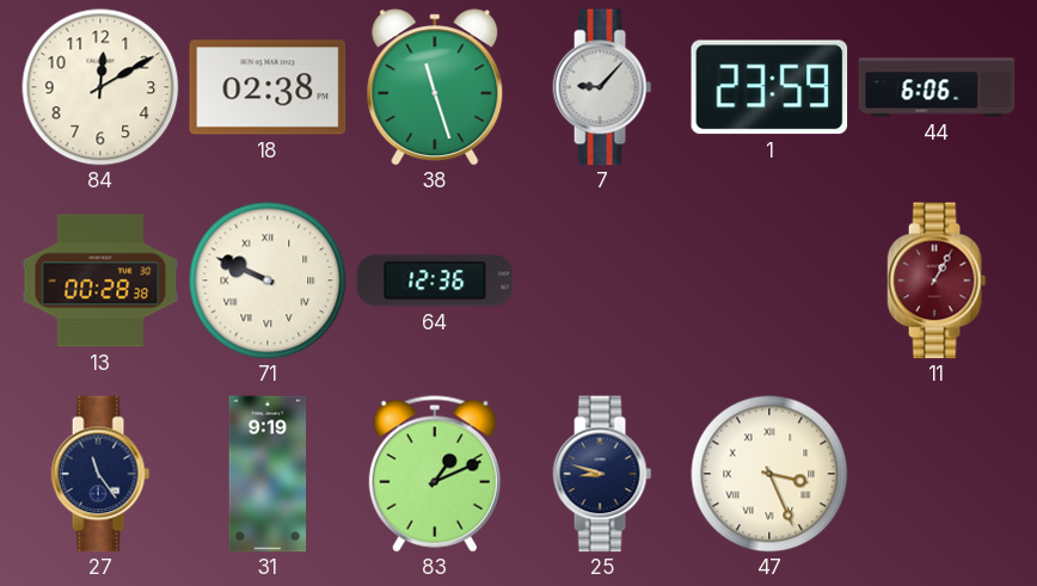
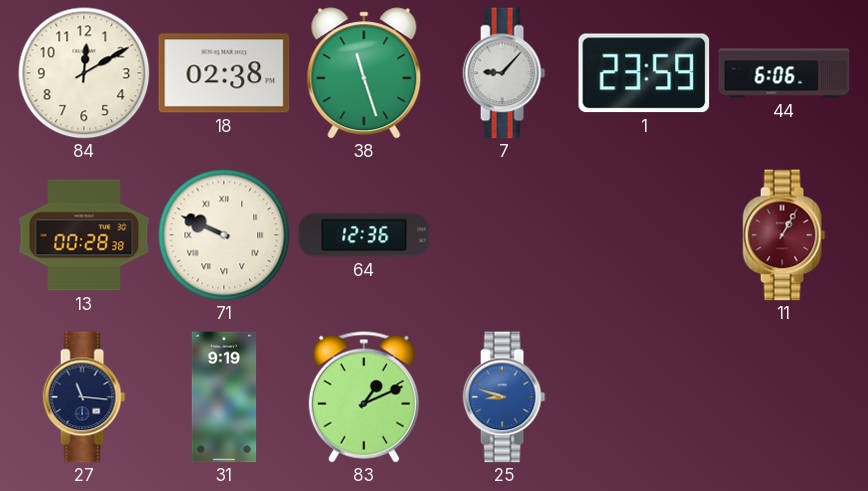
27: 11:24 -> 11:16 (84, 397)
25 dial: navy -> blue (504, 397)
47: 3:26 -> none (769, 474)
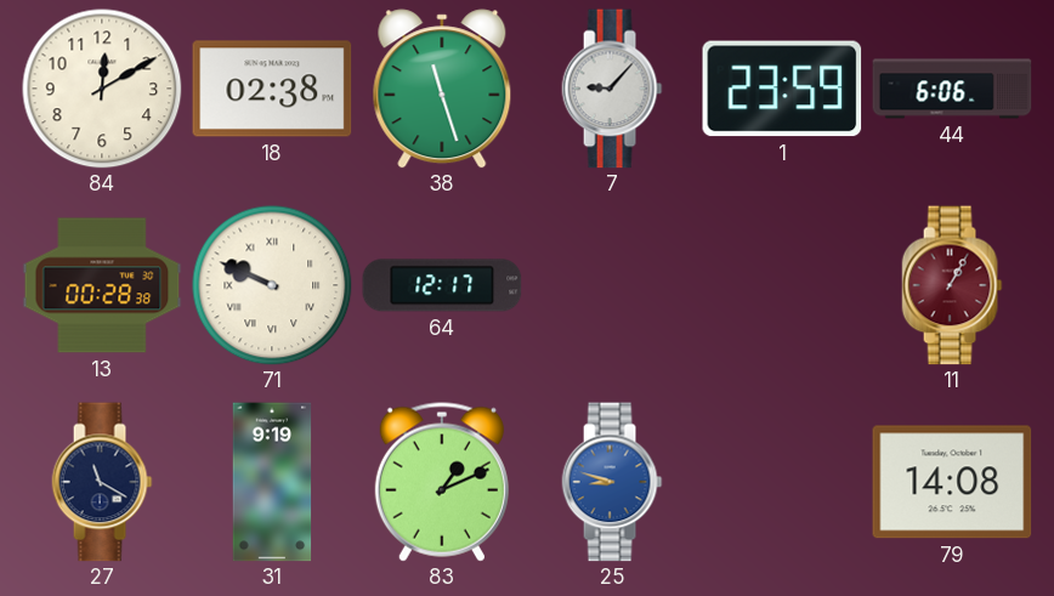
64: 12:36 -> 12:17 (442, 285)
27: 11:16 -> 11:20 (102, 482)
79: none -> 14:08 (952, 482)
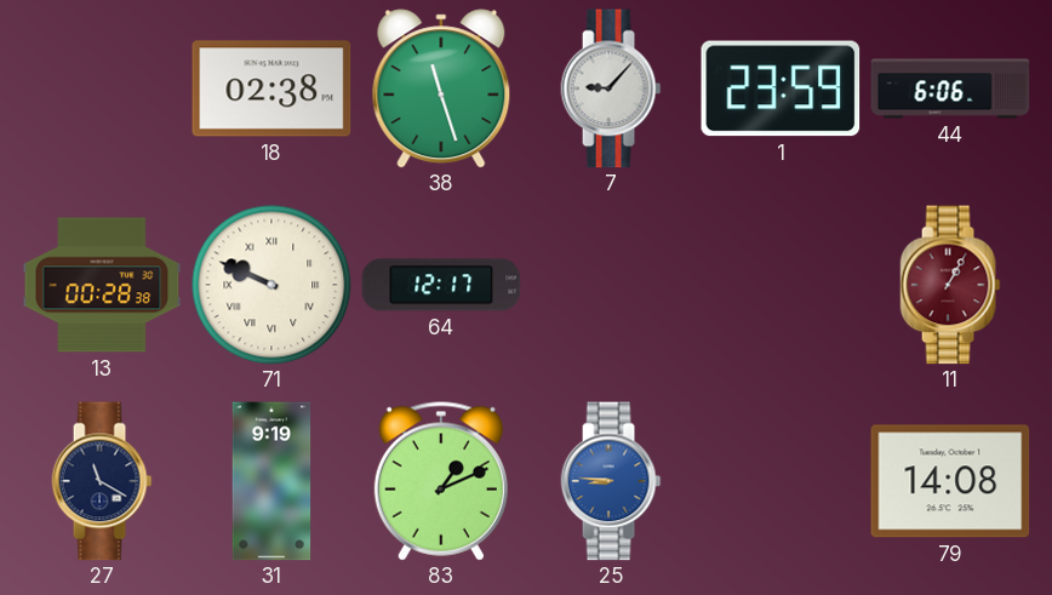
84: 12:10 -> none (102, 89)
25: 8:48 -> 8:46 (611, 481)
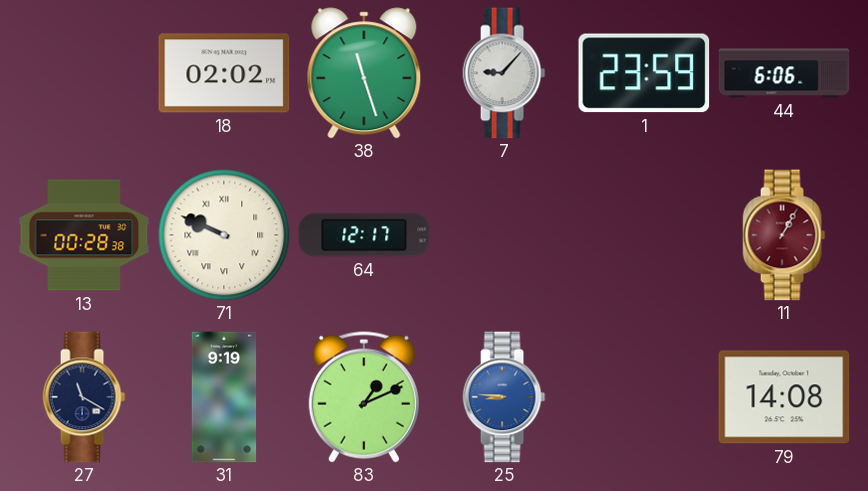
18: 02:38 -> 02:02 (224, 73)
